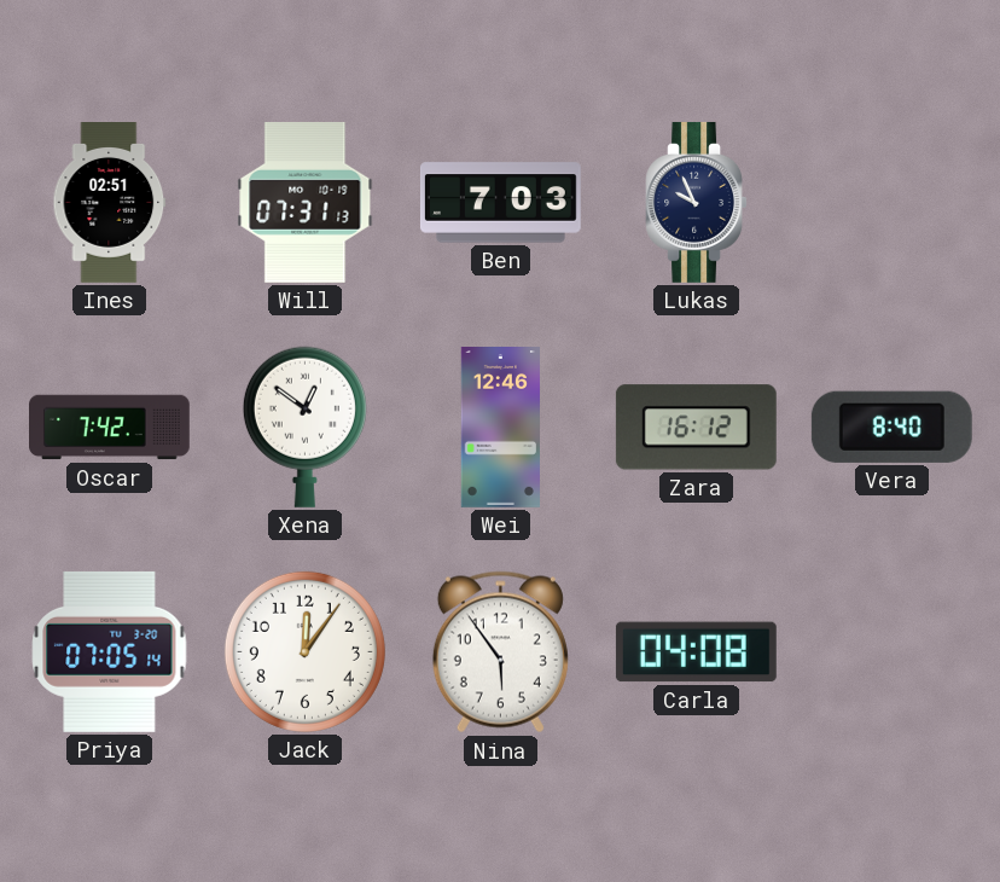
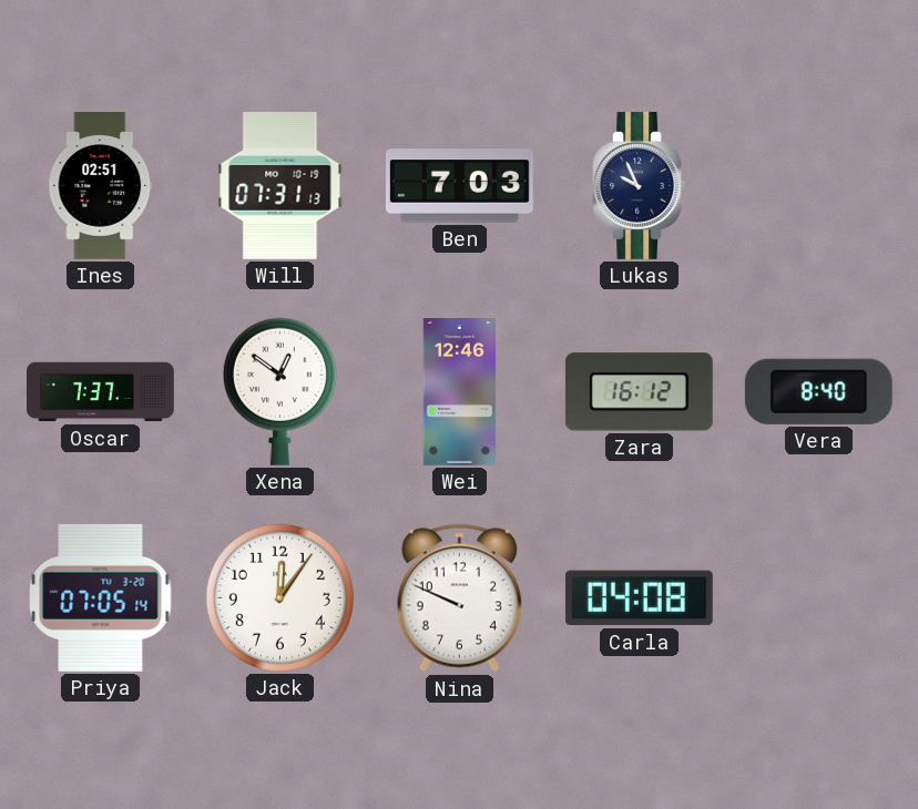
Oscar: 7:42 -> 7:37 (101, 392)
Nina: 5:54 -> 9:49 (459, 598)
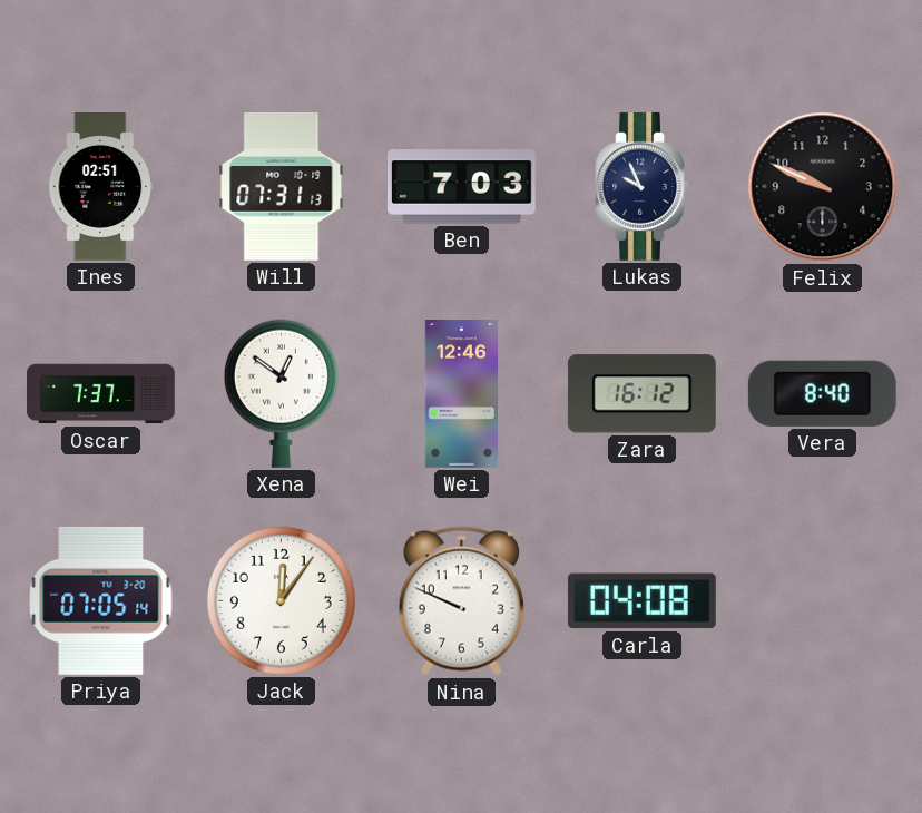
Felix: none -> 9:49 (823, 187)
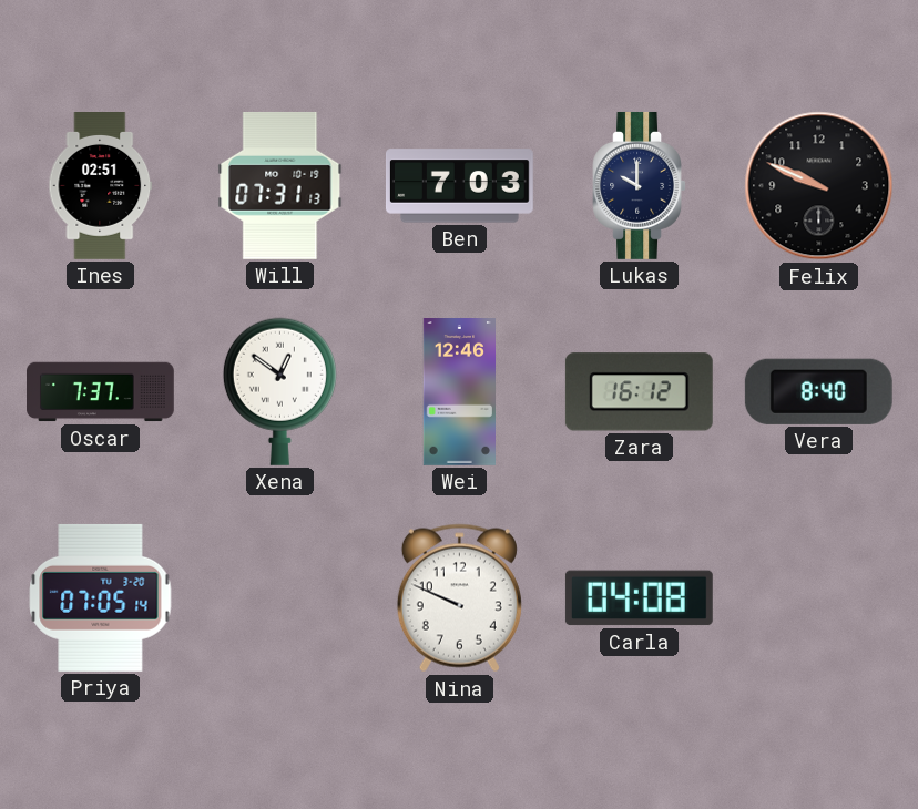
Lukas: 9:56 -> 10:00 (639, 185)
Jack: 12:06 -> none (281, 600)
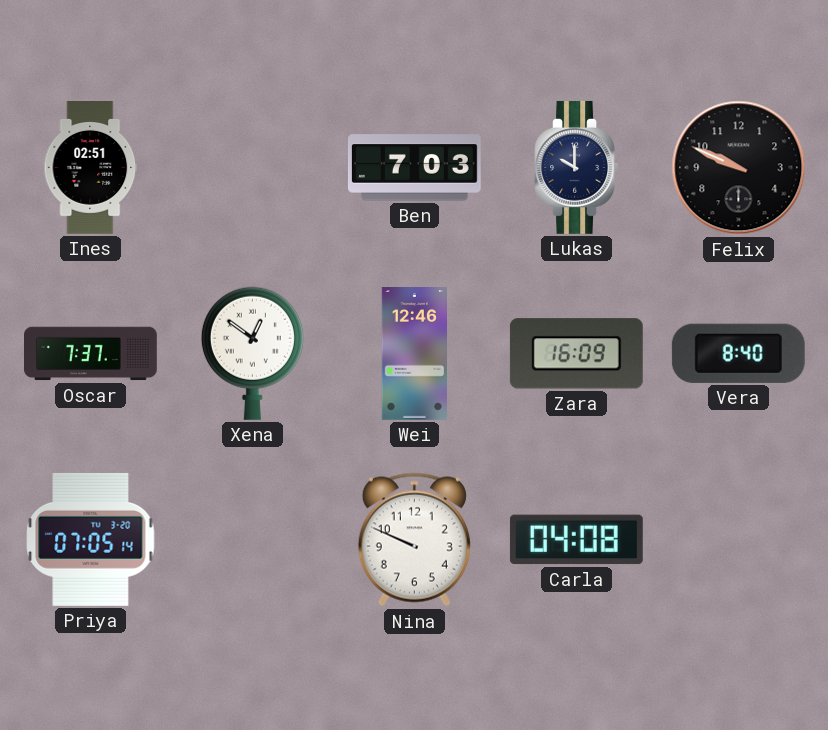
Will: 07:31 -> none (280, 185)
Zara: 16:12 -> 16:09 (576, 354)
